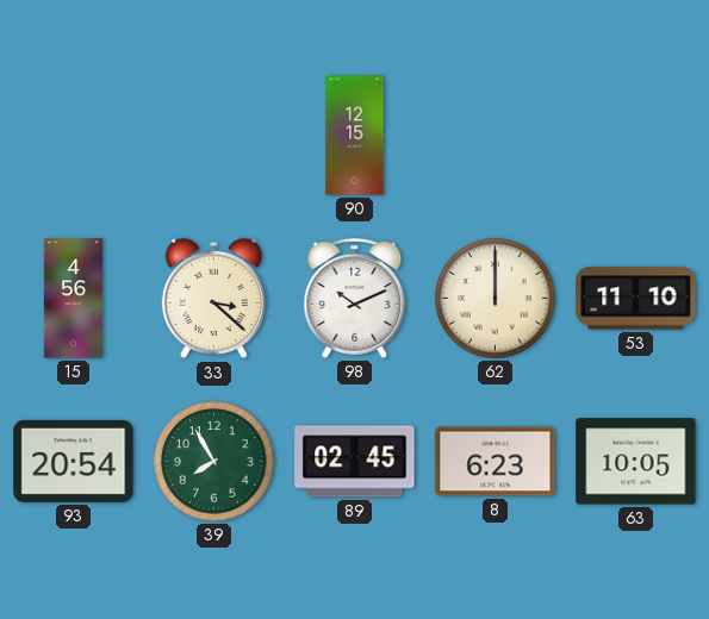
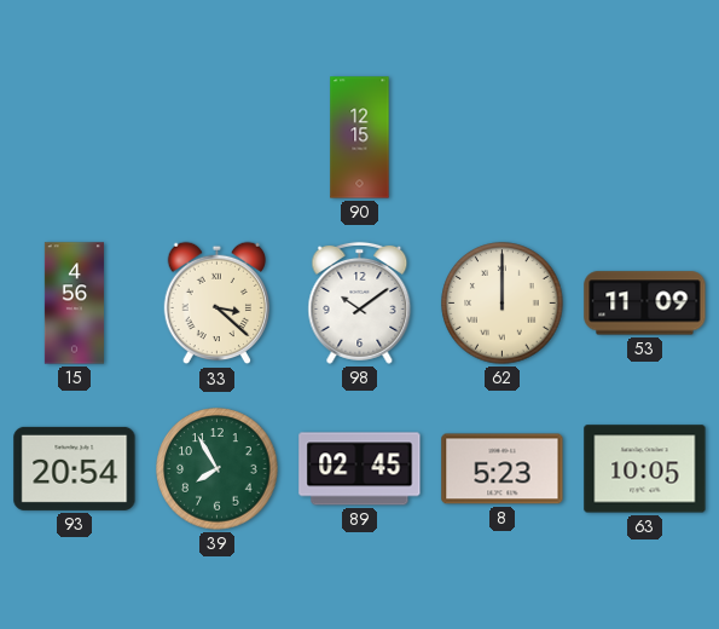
98: 10:11 -> 10:09 (360, 302)
53: 11:10 -> 11:09 (645, 304)
8: 6:23 -> 5:23 (503, 469)
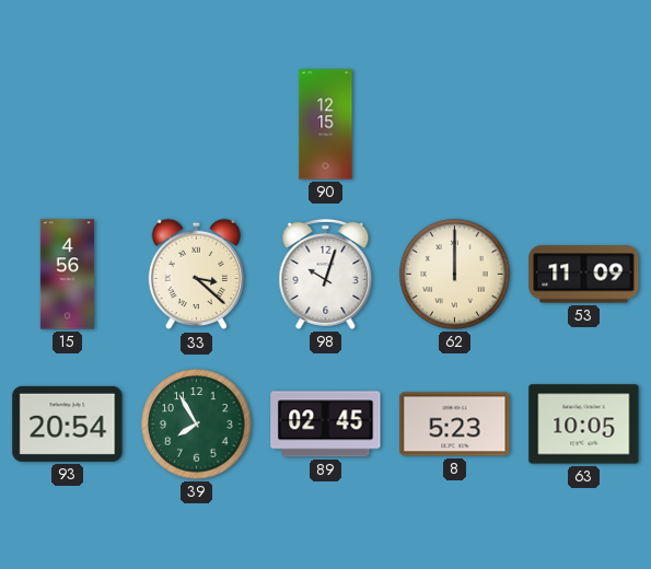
98: 10:09 -> 10:03 (326, 274)
